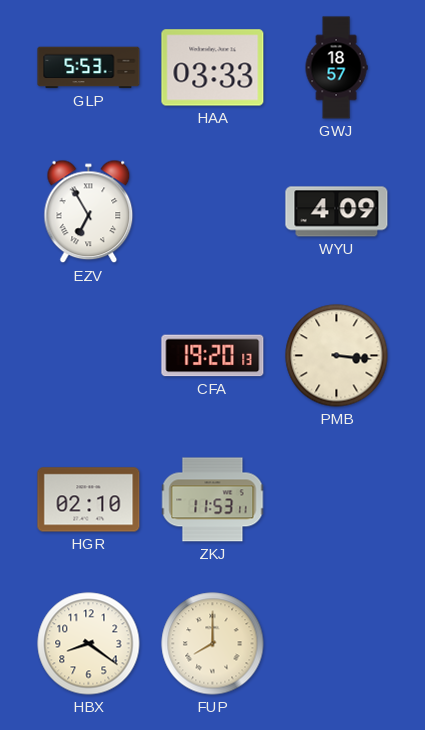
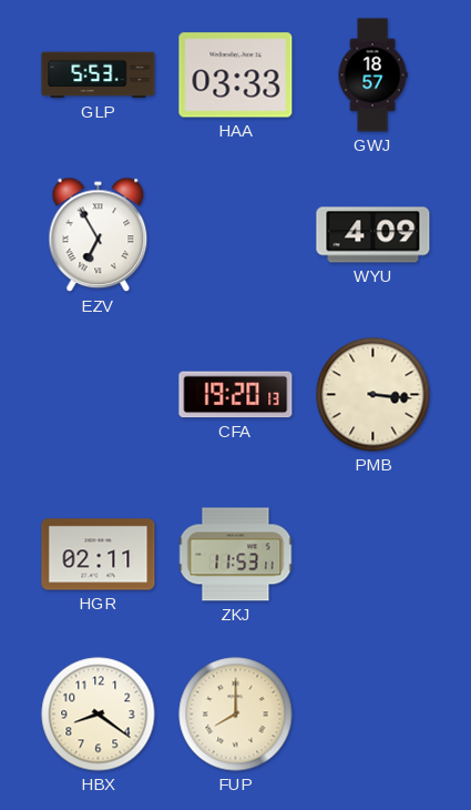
HGR: 02:10 -> 02:11 (99, 555)
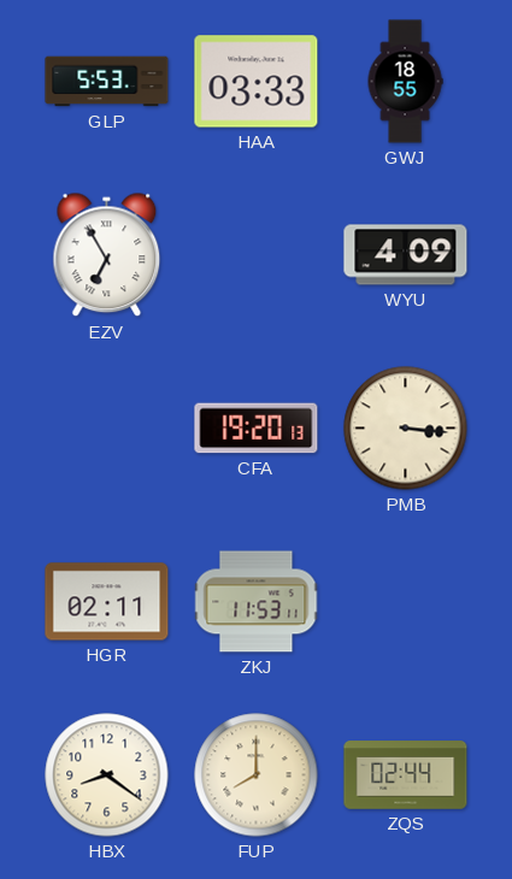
GWJ: 18:57 -> 18:55 (405, 82)
ZQS: none -> 02:44 (406, 775)
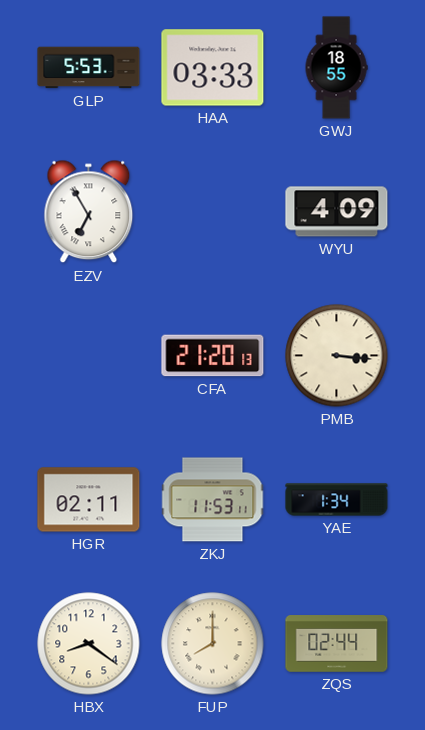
CFA: 19:20 -> 21:20 (213, 356)
YAE: none -> 1:34 (337, 500)
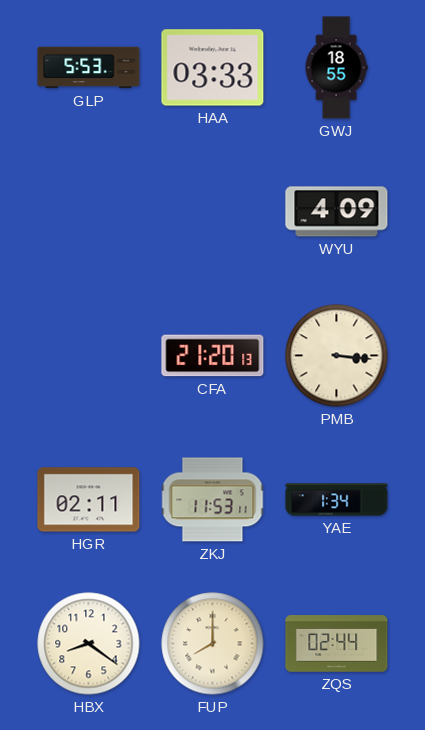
EZV: 6:55 -> none (89, 212)
